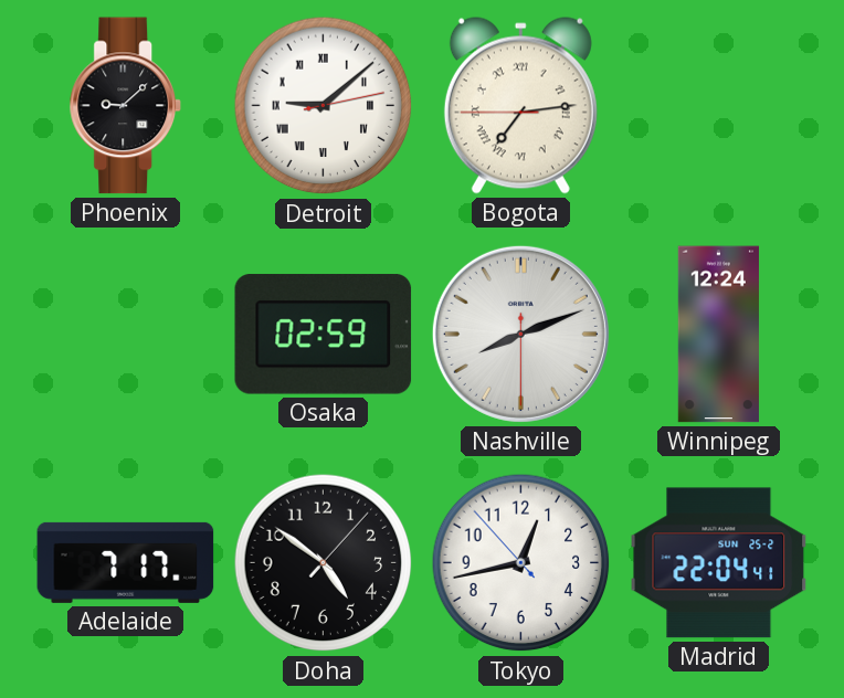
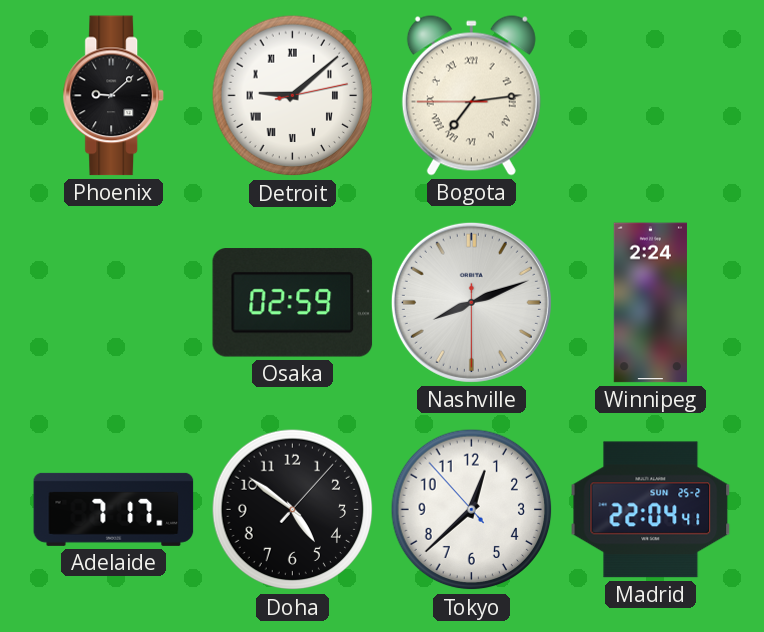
Winnipeg: 12:24 -> 2:24 (650, 303)
Tokyo: 12:42 -> 12:37 (472, 510)
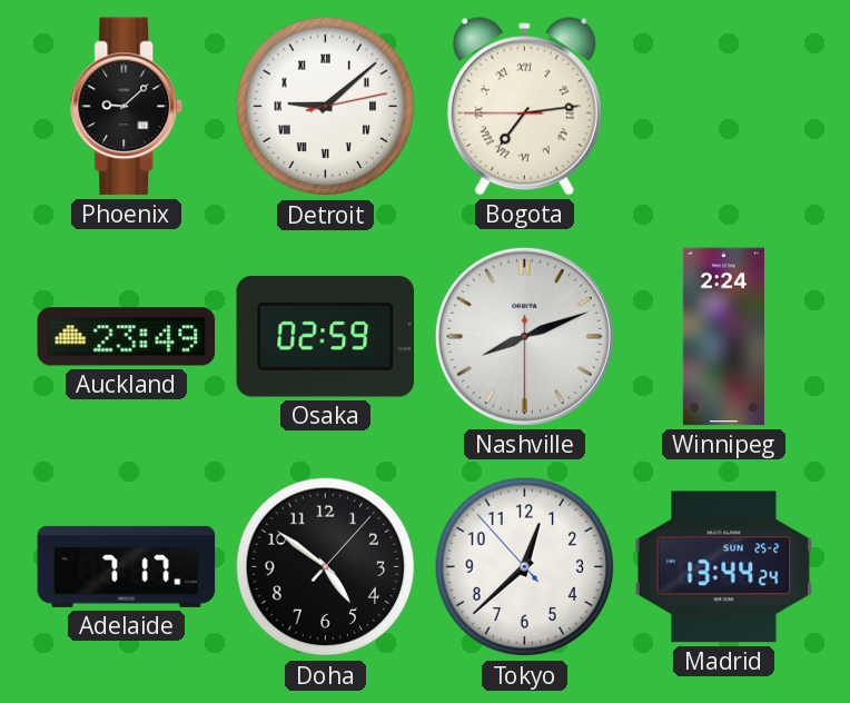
Auckland: none -> 23:49 (127, 337)
Madrid: 22:04 -> 13:44 (724, 567)
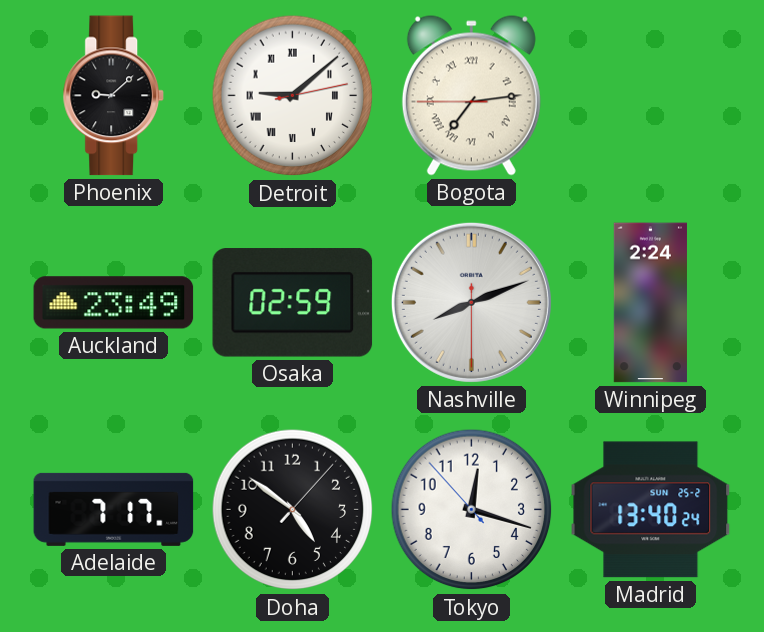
Tokyo: 12:37 -> 12:17 (472, 510)
Madrid: 13:44 -> 13:40 (651, 510)
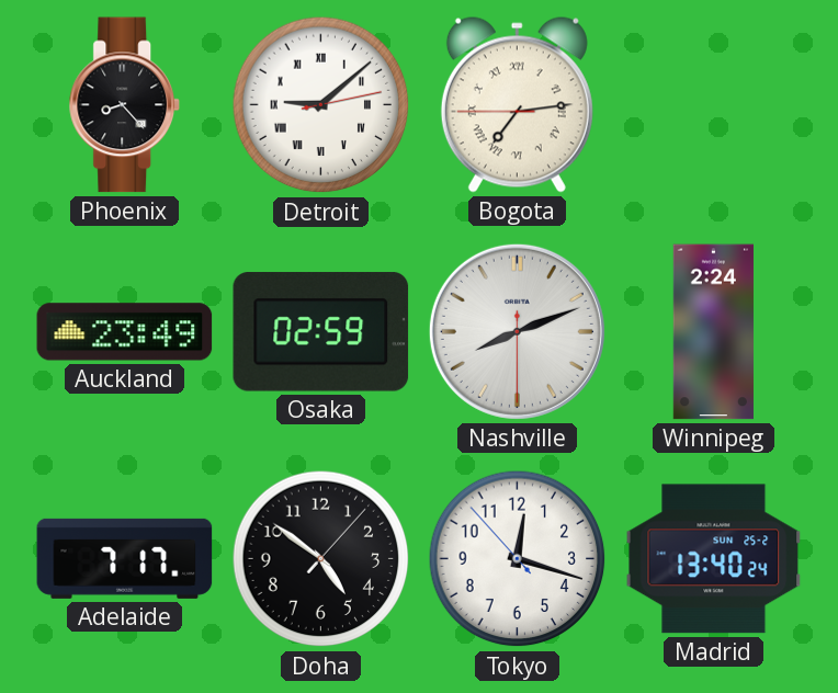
Phoenix: 9:08 -> 8:23 (124, 105)
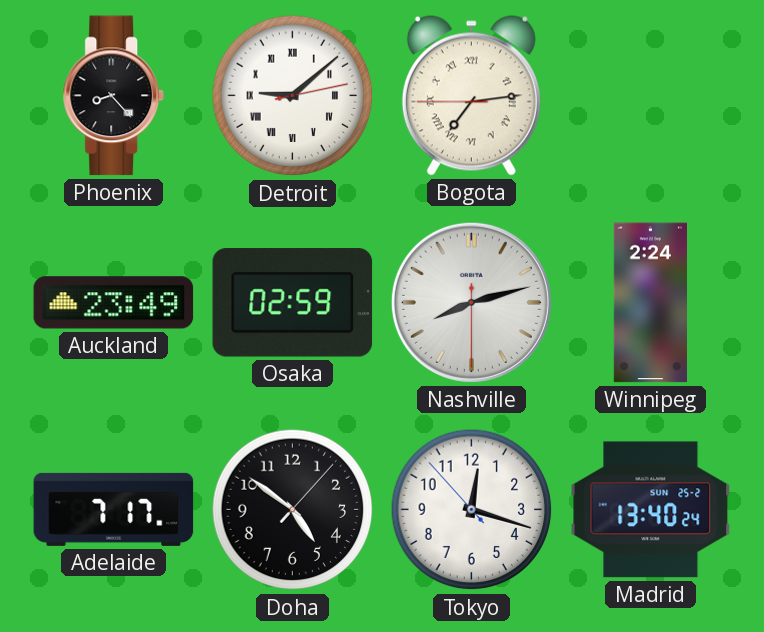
Nashville: 8:11 -> 8:12 (471, 302)
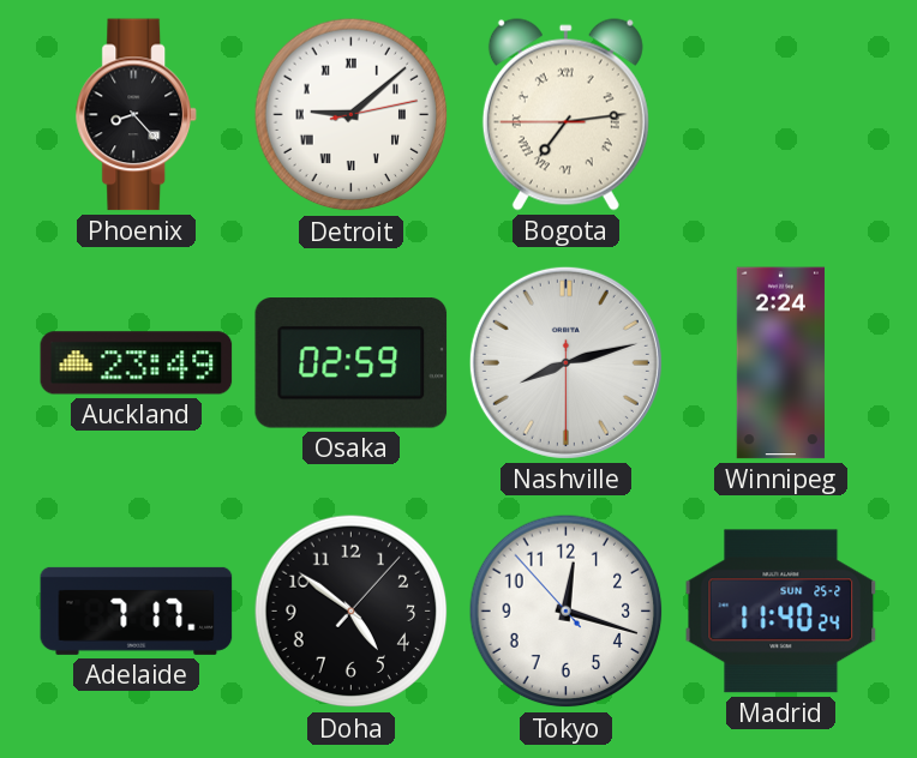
Madrid: 13:40 -> 11:40 (781, 612)
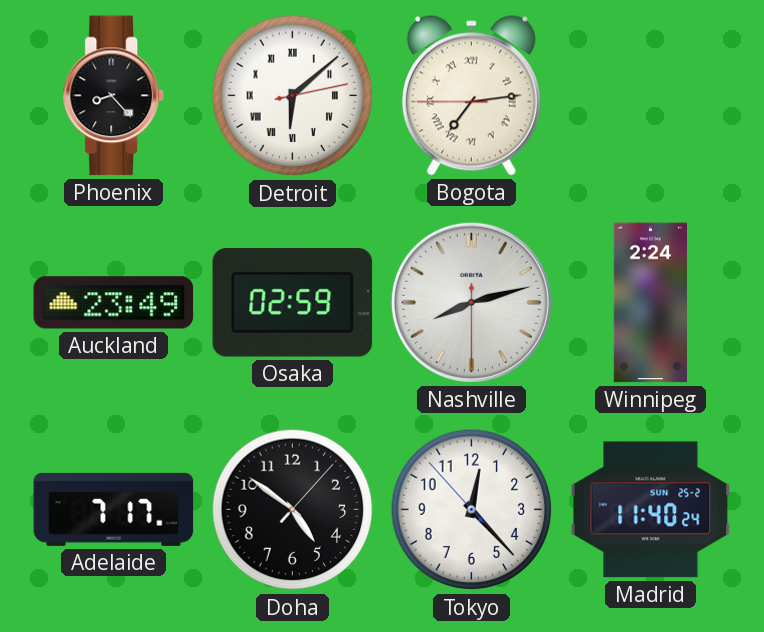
Detroit: 9:08 -> 6:08 (293, 96)
Tokyo: 12:17 -> 12:22 (472, 510)
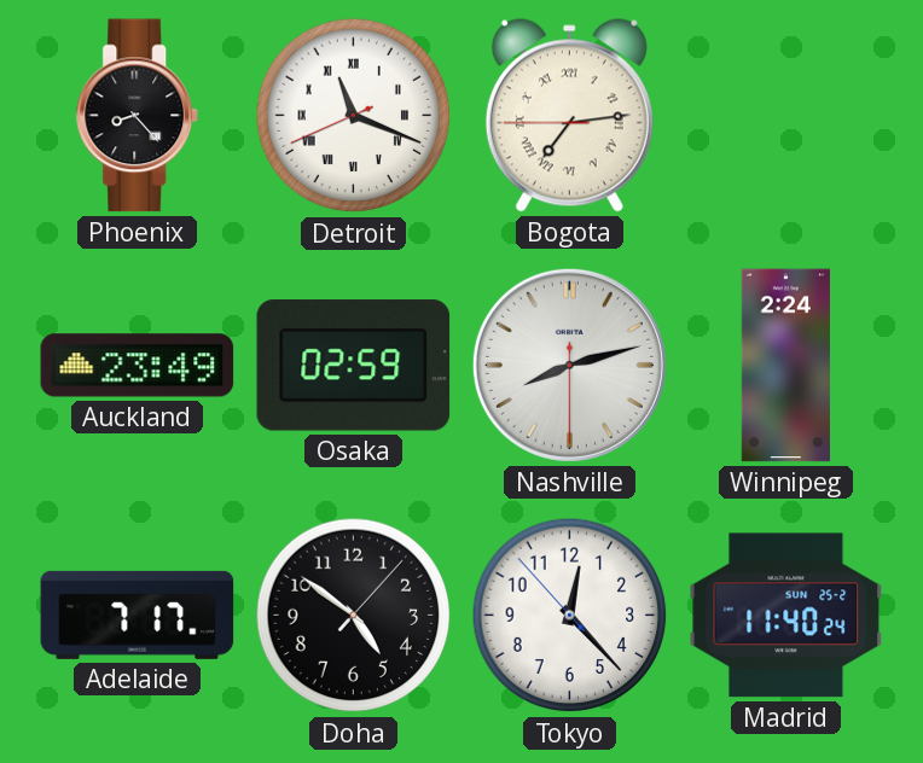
Detroit: 6:08 -> 11:18 (354, 116)
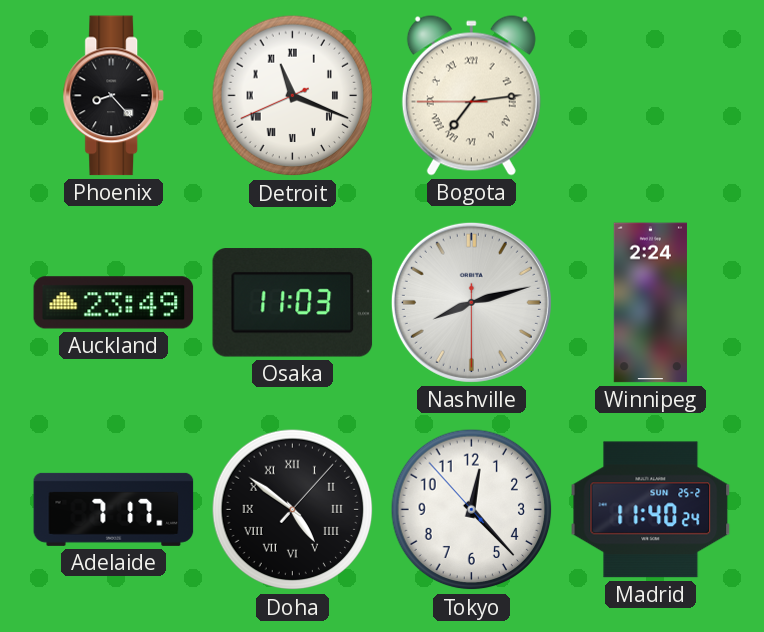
Osaka: 02:59 -> 11:03 (293, 303)
Doha numerals: Arabic -> Roman (293, 510)
